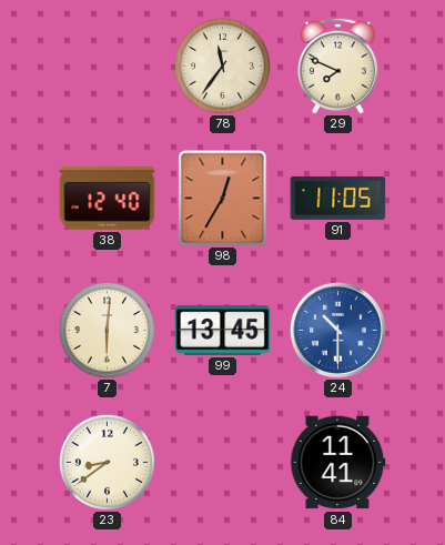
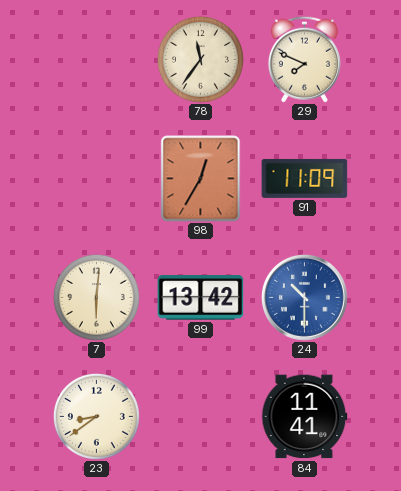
38: 12:40 -> none (108, 199)
91: 11:05 -> 11:09 (305, 178)
99: 13:45 -> 13:42 (201, 298)
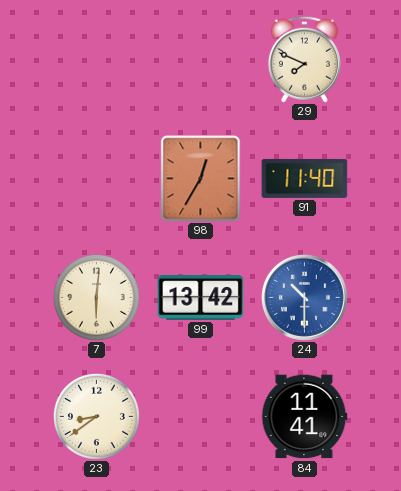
78: 11:36 -> none (200, 59)
91: 11:09 -> 11:40 (305, 178)
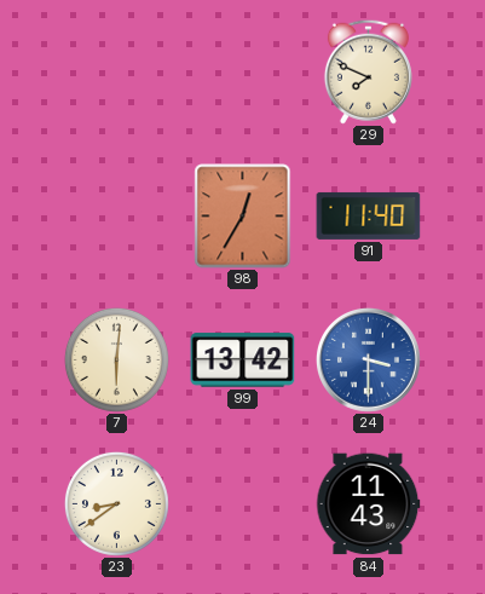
24: 10:30 -> 3:30 (369, 361)
84: 11:41 -> 11:43 (369, 504)
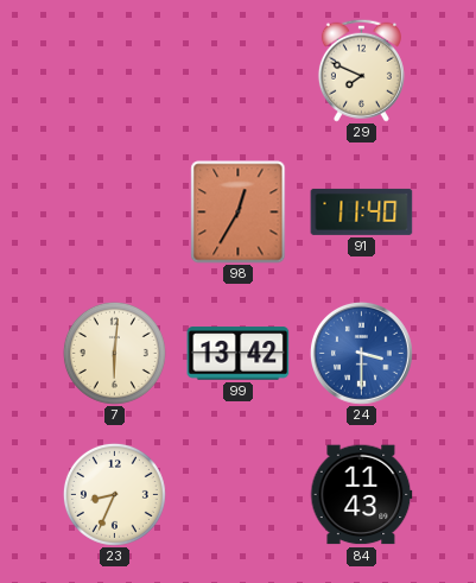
23: 8:39 -> 8:34 (114, 494)
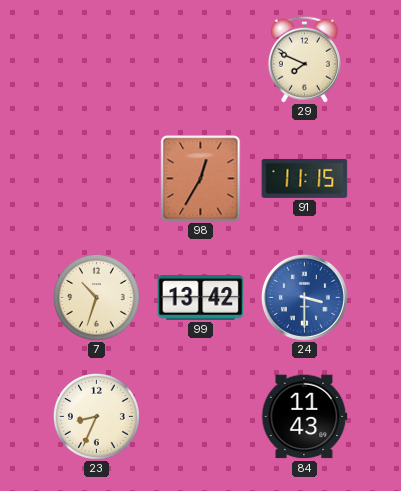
91: 11:40 -> 11:15 (305, 178)
7: 6:01 -> 10:33 (96, 297)
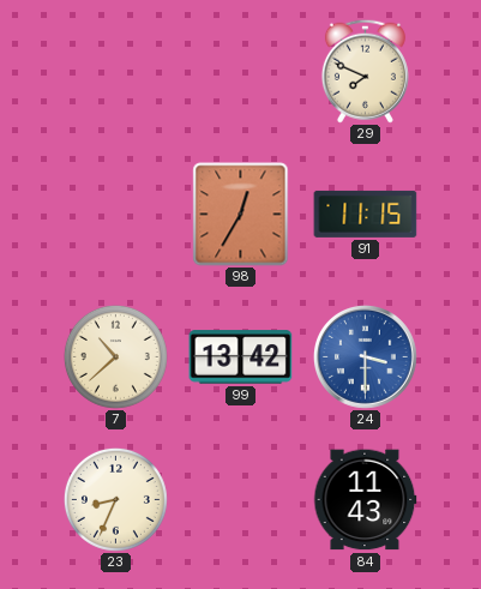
7: 10:33 -> 10:38 (115, 356)
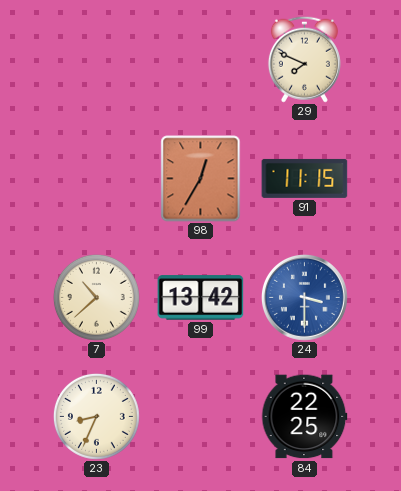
84: 11:43 -> 22:25 (305, 417)
